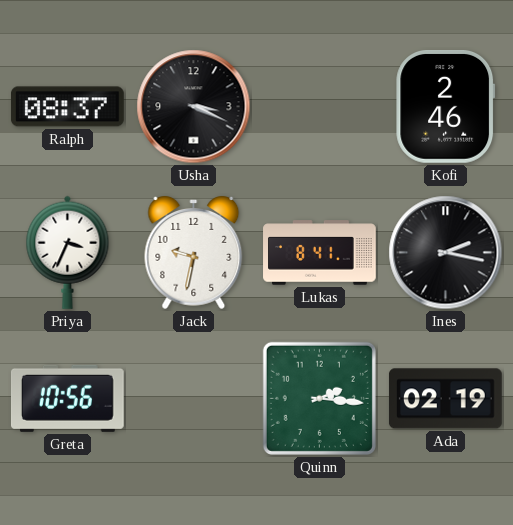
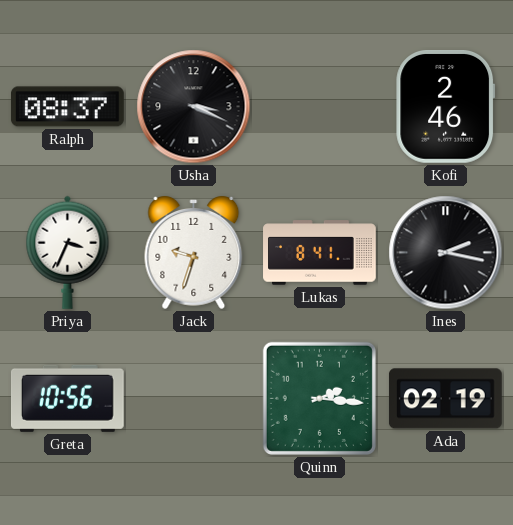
Jack: 9:32 -> 9:33 (194, 253)
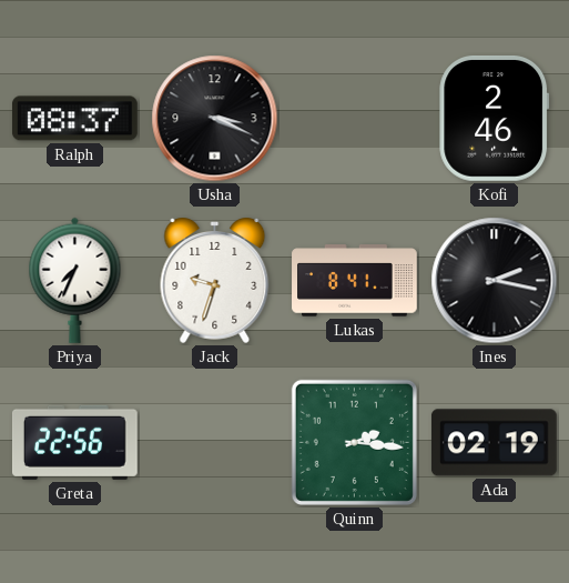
Priya: 3:34 -> 7:34 (75, 280)
Greta: 10:56 -> 22:56 (74, 442)
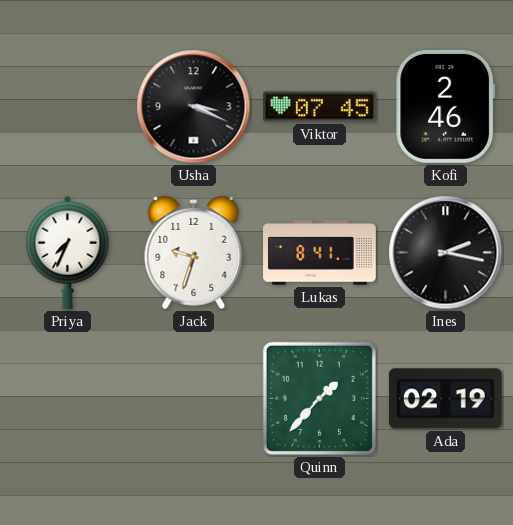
Ralph: 08:37 -> none (74, 119)
Viktor: none -> 07:45 (320, 107)
Greta: 22:56 -> none (74, 442)
Quinn: 2:16 -> 1:37 (319, 398)
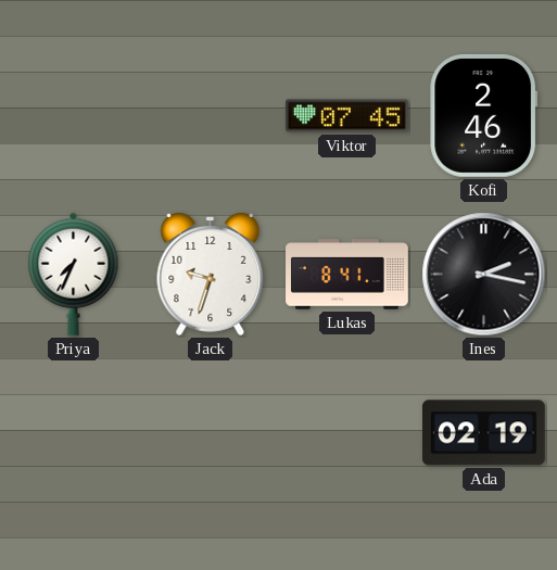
Usha: 3:19 -> none (194, 107)
Quinn: 1:37 -> none (319, 398)
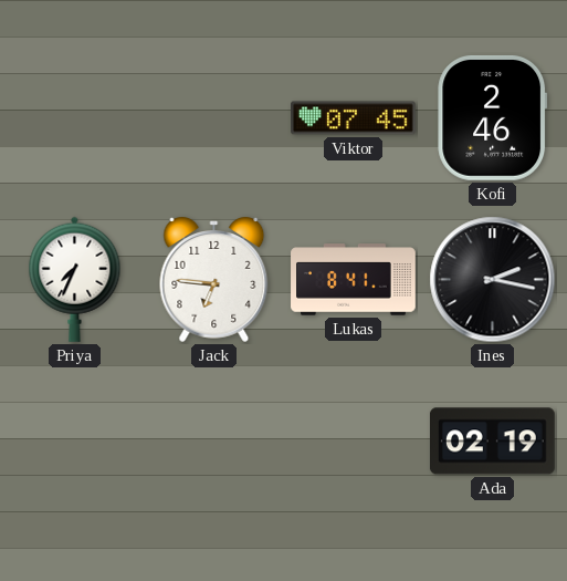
Jack: 9:33 -> 6:46 (214, 280)
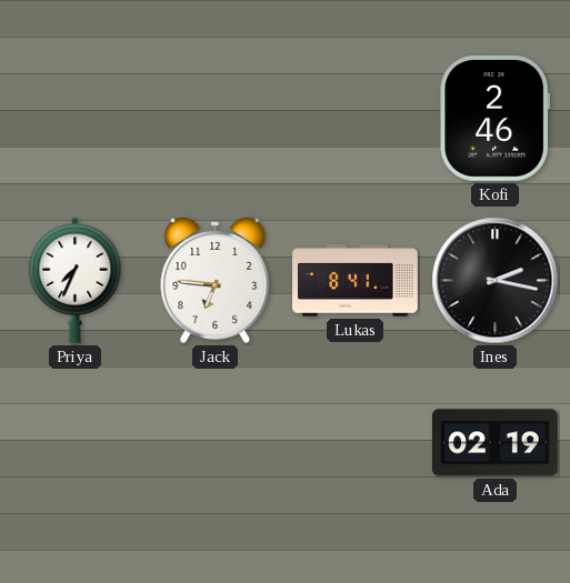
Viktor: 07:45 -> none (354, 118)
